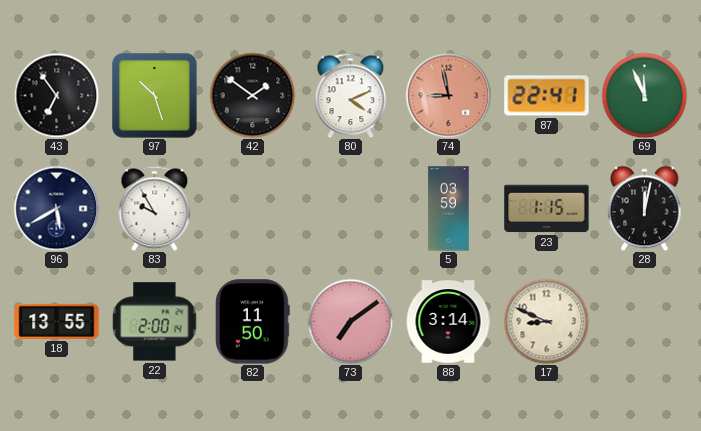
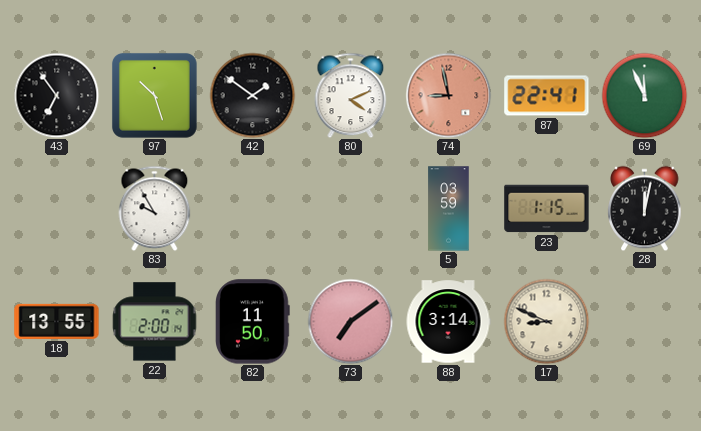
96: 5:40 -> none (56, 208)
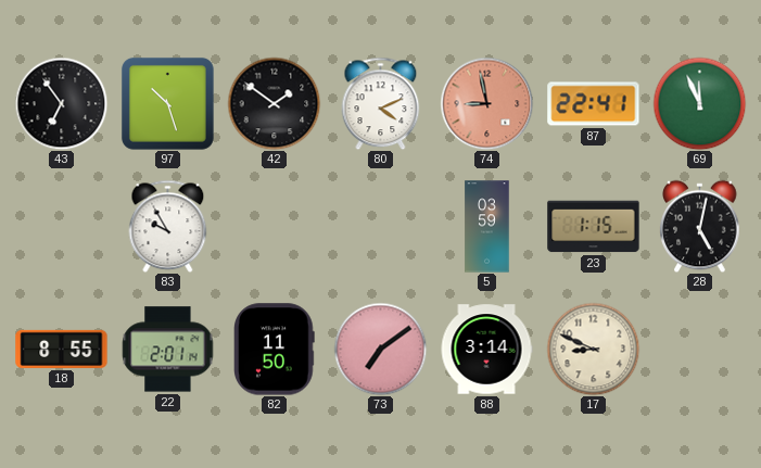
28: 12:02 -> 5:02 (700, 226)
18: 13:55 -> 8:55 (62, 349)
22: 2:00 -> 2:01 (168, 350)
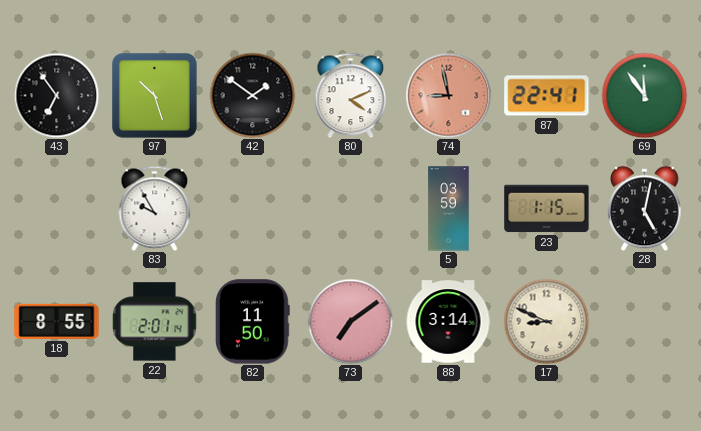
69: 11:56 -> 11:54 (644, 95)
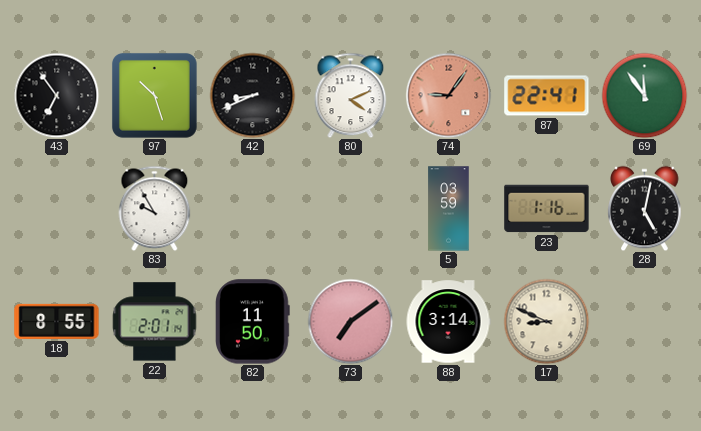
42: 1:51 -> 8:41 (252, 95)
74: 8:58 -> 9:06 (448, 95)
23: 1:15 -> 1:16 (547, 209)
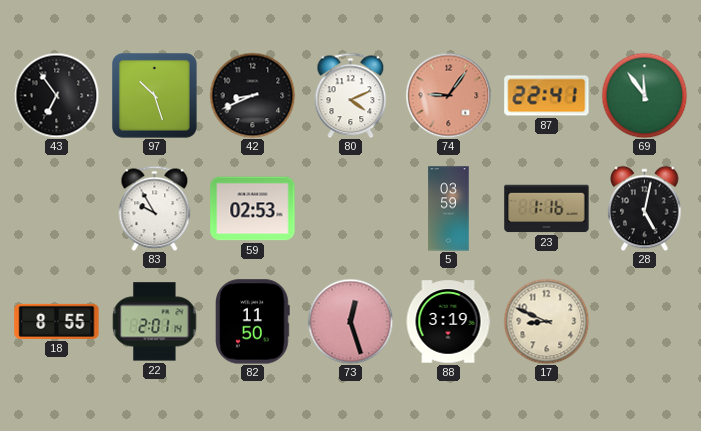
59: none -> 02:53 (253, 209)
73: 7:09 -> 12:27 (350, 321)
88: 3:14 -> 3:19 (448, 322)
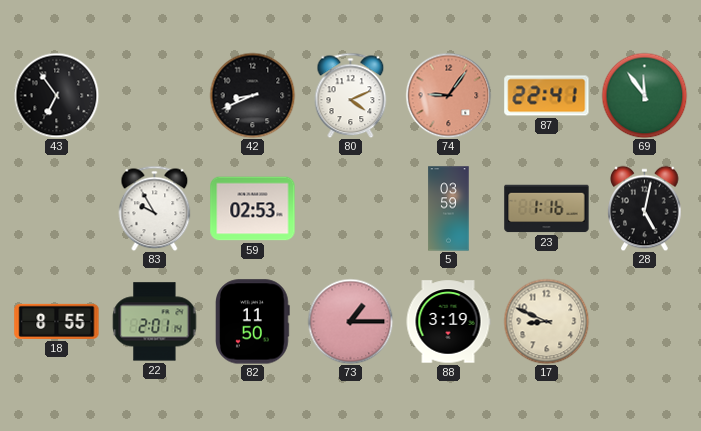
97: 10:27 -> none (154, 95)
73: 12:27 -> 1:15 (350, 321)
